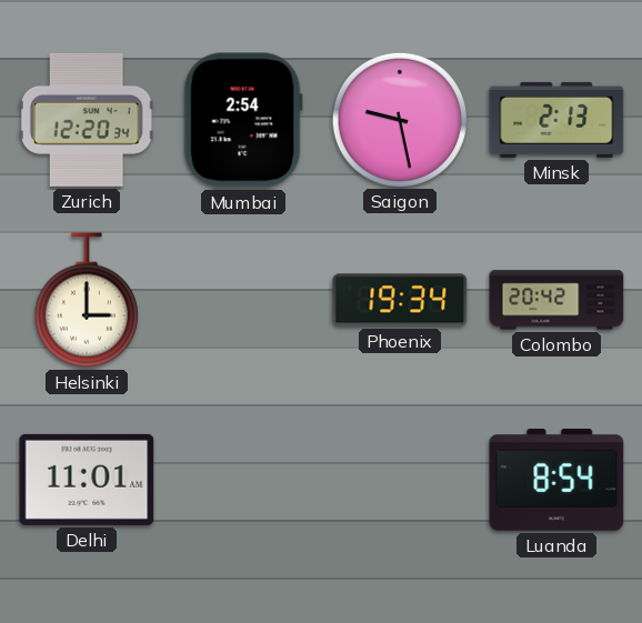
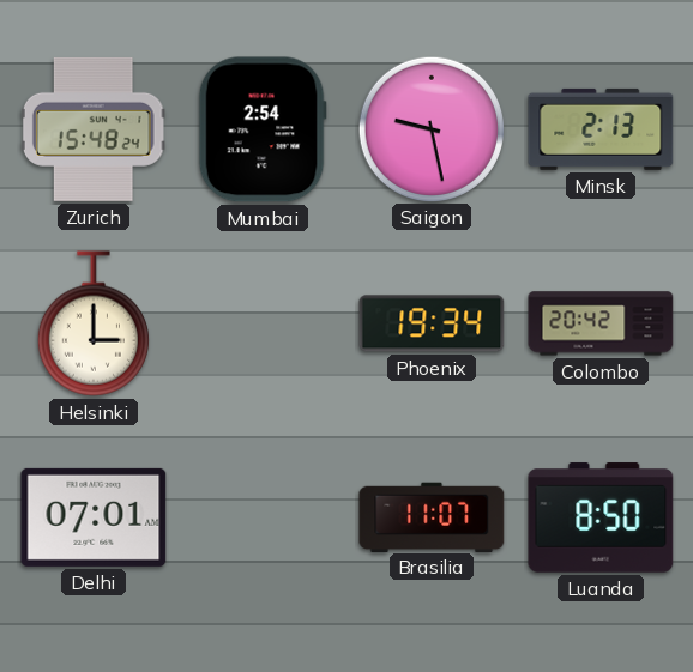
Zurich: 12:20 -> 15:48 (94, 129)
Delhi: 11:01 -> 07:01 (94, 517)
Brasilia: none -> 11:07 (432, 516)
Luanda: 8:54 -> 8:50 (601, 517)
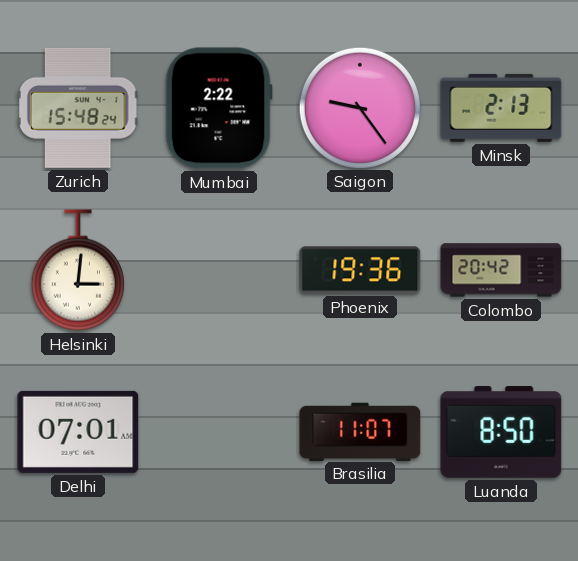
Mumbai: 2:54 -> 2:22 (219, 108)
Saigon: 9:28 -> 9:24 (359, 107)
Helsinki: 3:00 -> 3:01 (78, 270)
Phoenix: 19:34 -> 19:36 (360, 270)
